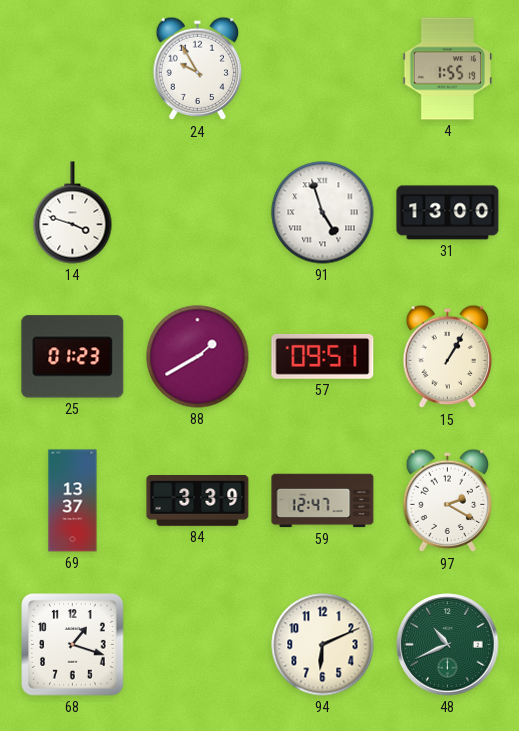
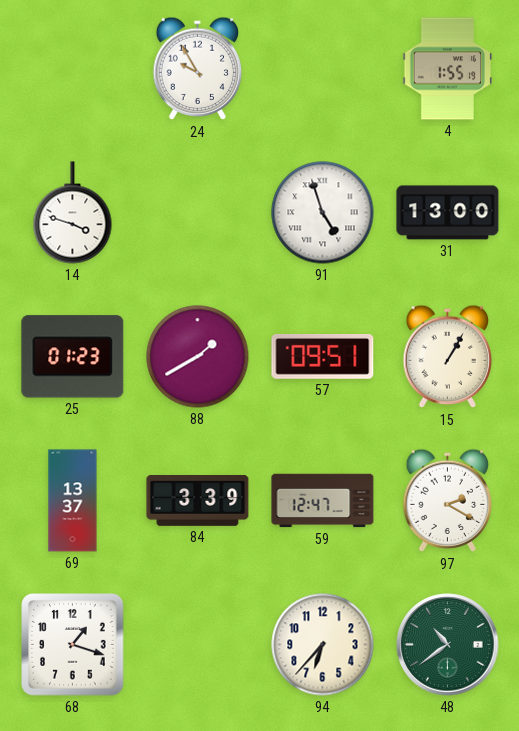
94: 6:11 -> 6:37 (323, 645)
48: 10:41 -> 10:39 (448, 645)
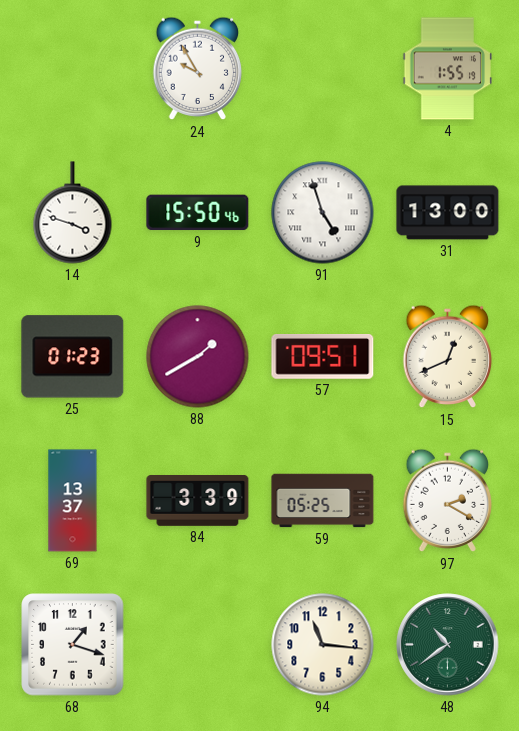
9: none -> 15:50 (198, 213)
15: 1:05 -> 12:41 (448, 357)
59: 12:47 -> 05:25 (323, 501)
94: 6:37 -> 11:16 (323, 645)
